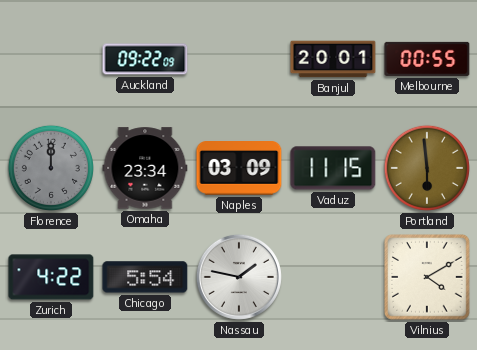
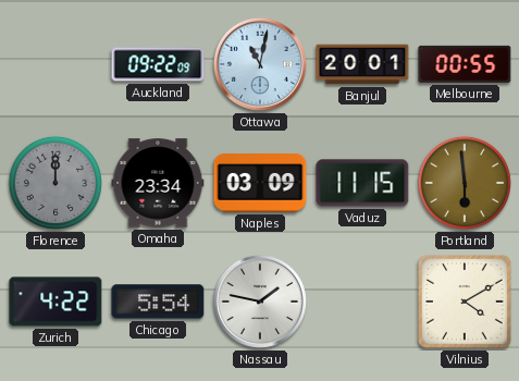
Ottawa: none -> 11:02 (260, 64)
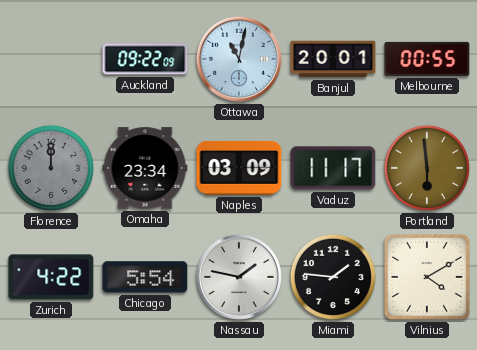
Vaduz: 11:15 -> 11:17 (333, 168)
Miami: none -> 1:46 (333, 277)
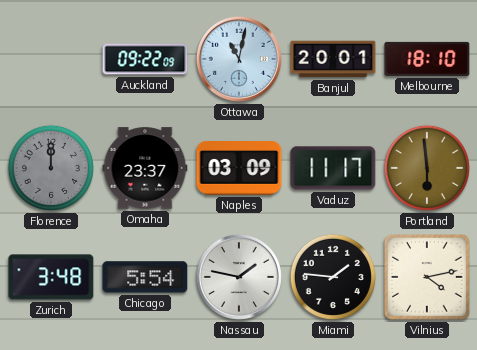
Melbourne: 00:55 -> 18:10 (427, 59)
Omaha: 23:34 -> 23:37 (145, 168)
Zurich: 4:22 -> 3:48 (51, 277)
Vilnius: 4:10 -> 4:13 (428, 278)
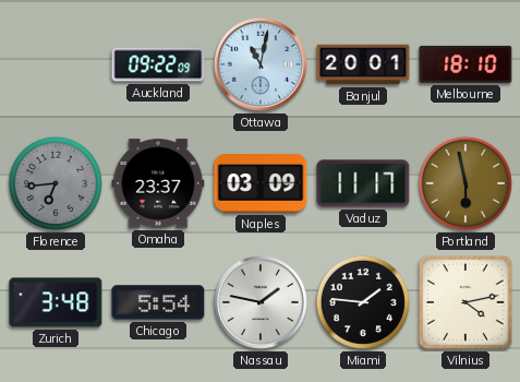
Florence: 12:00 -> 6:44 (56, 183)
Portland: 5:59 -> 5:58 (465, 183)
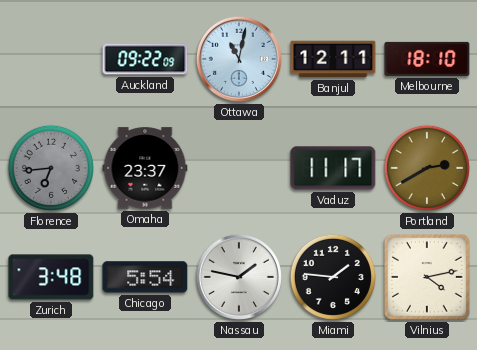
Banjul: 20:01 -> 12:11 (333, 59)
Naples: 03:09 -> none (261, 184)
Portland: 5:58 -> 2:40 (427, 168)
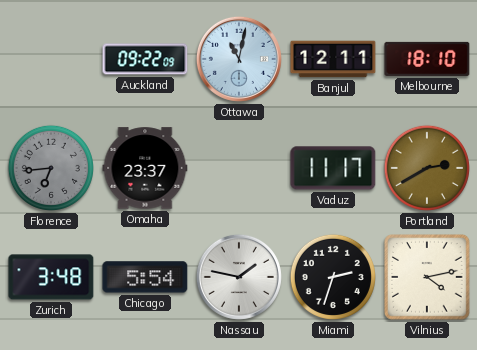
Miami: 1:46 -> 2:33 (333, 277)
